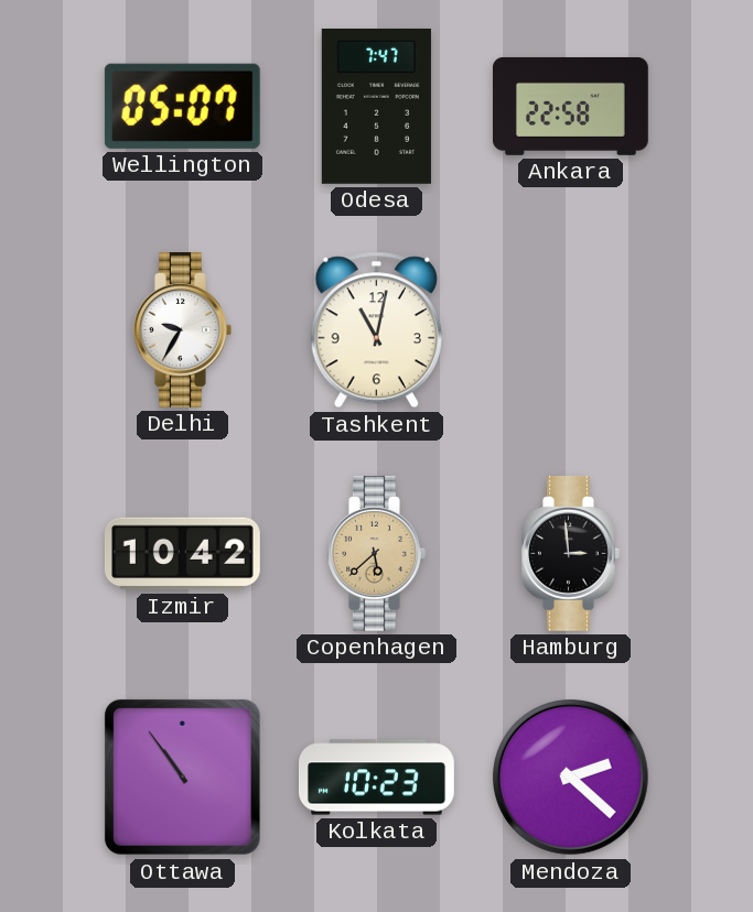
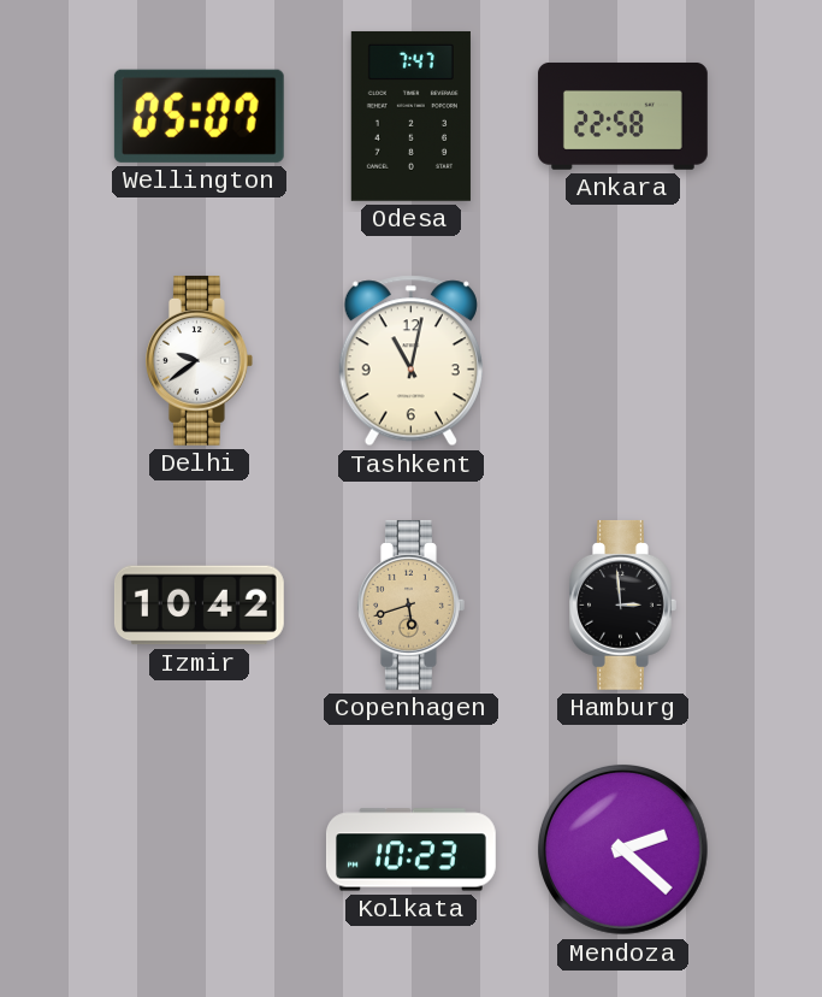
Delhi: 9:35 -> 9:39 (200, 360)
Copenhagen: 5:38 -> 5:42 (412, 604)
Ottawa: 10:54 -> none (182, 777)
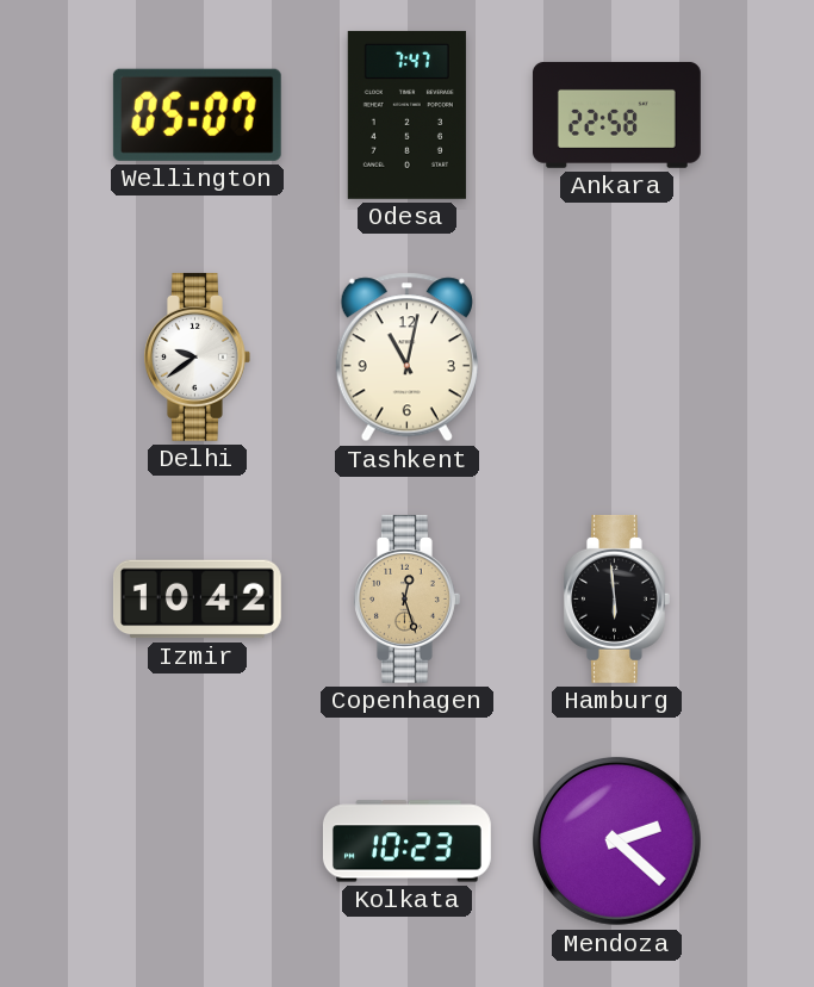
Copenhagen: 5:42 -> 12:27 (408, 598)
Hamburg: 2:59 -> 5:59 (617, 598)
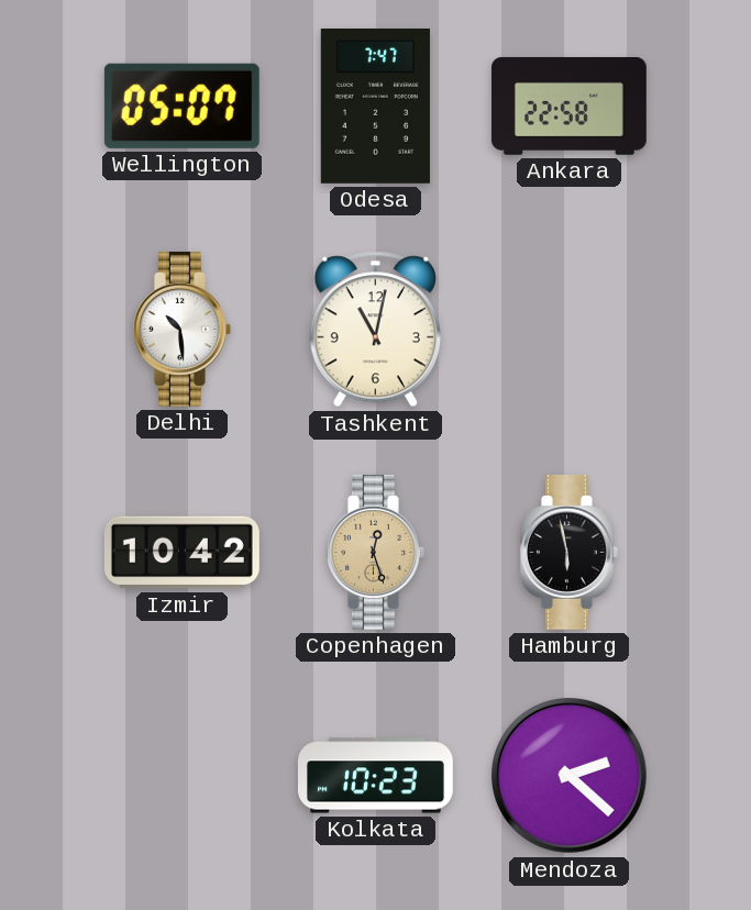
Delhi: 9:39 -> 10:29 (183, 329)
Hamburg: 5:59 -> 5:58 (570, 552)
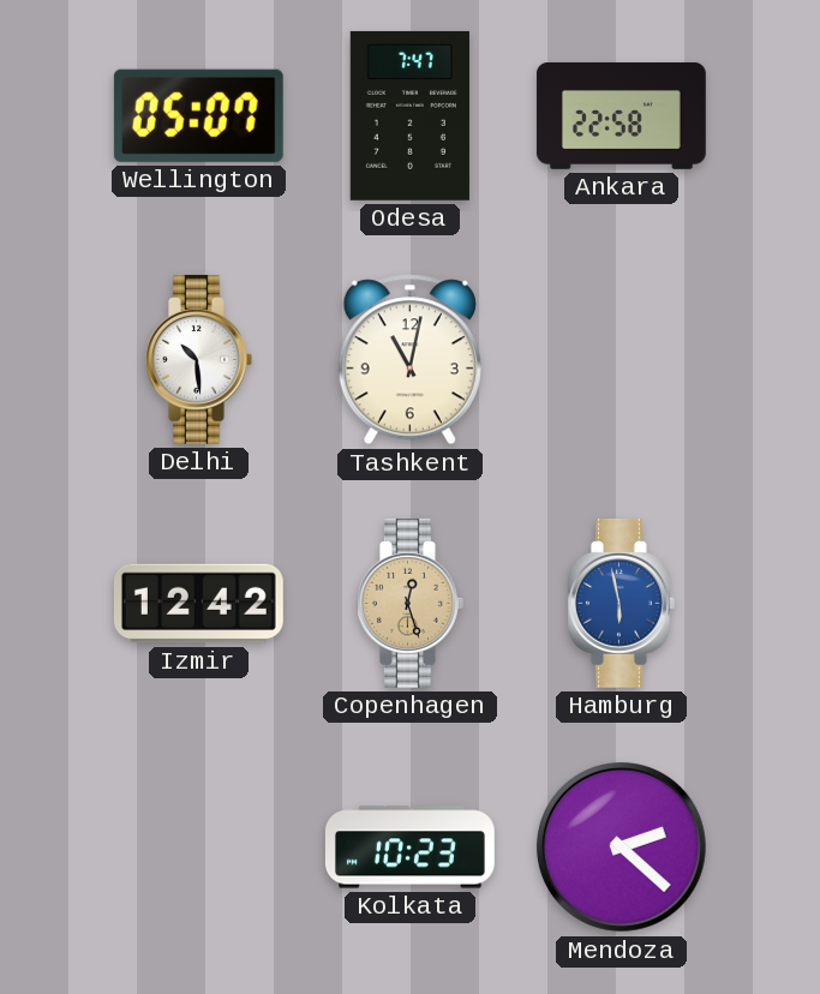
Izmir: 10:42 -> 12:42 (198, 604)
Hamburg dial: black -> blue (622, 603)
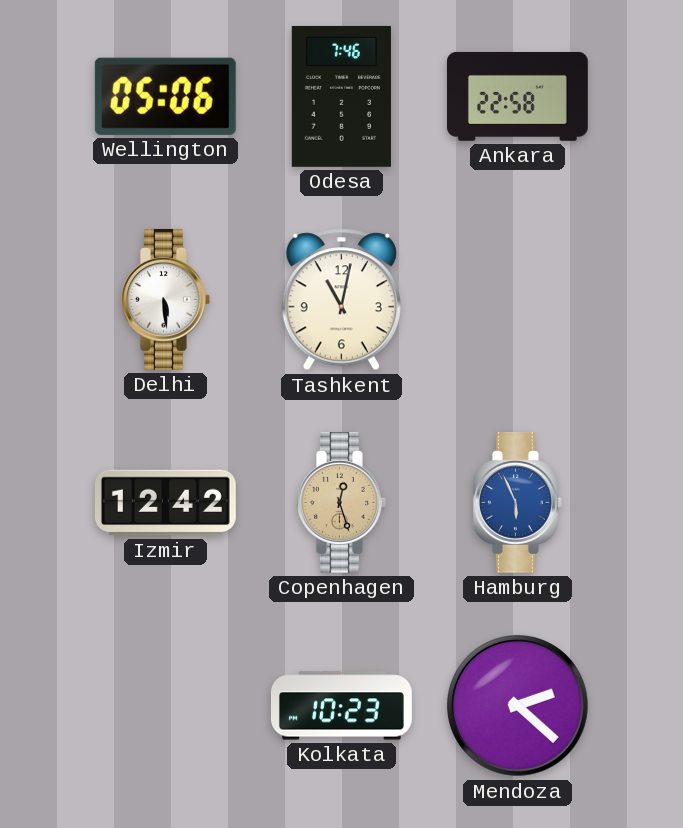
Wellington: 05:07 -> 05:06 (165, 96)
Odesa: 7:47 -> 7:46 (341, 96)
Delhi: 10:29 -> 5:29 (166, 299)
Hamburg: 5:58 -> 5:56 (518, 502)
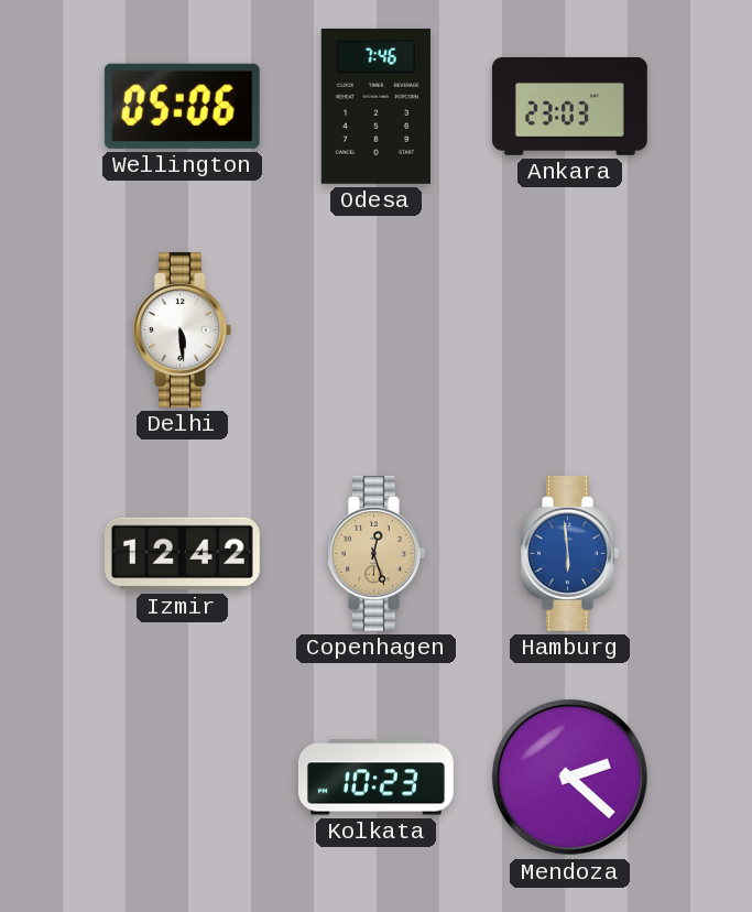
Ankara: 22:58 -> 23:03 (569, 106)
Tashkent: 11:02 -> none (341, 300)
Hamburg: 5:56 -> 5:59 (570, 553)
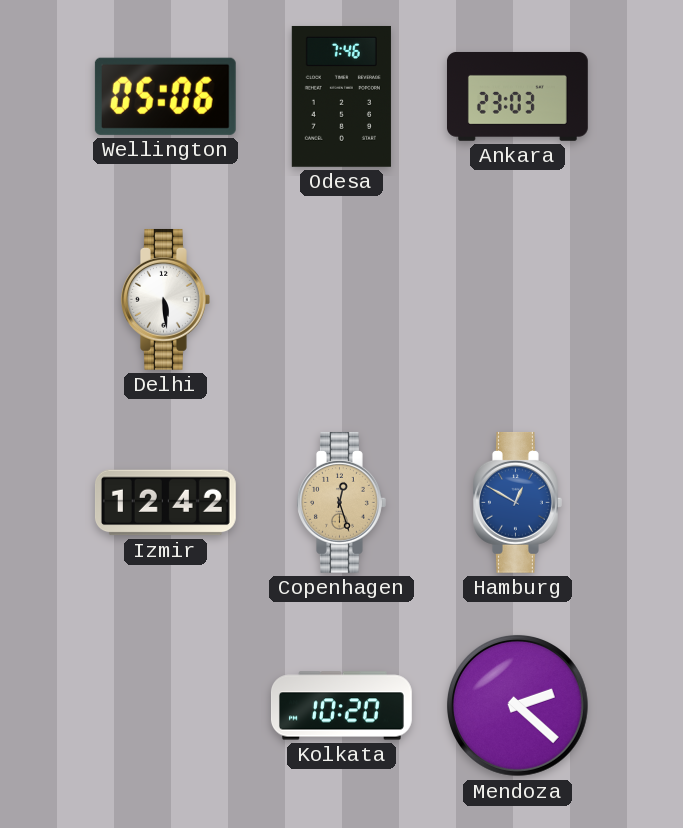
Hamburg: 5:59 -> 12:50 (518, 502)
Kolkata: 10:23 -> 10:20 (341, 706)
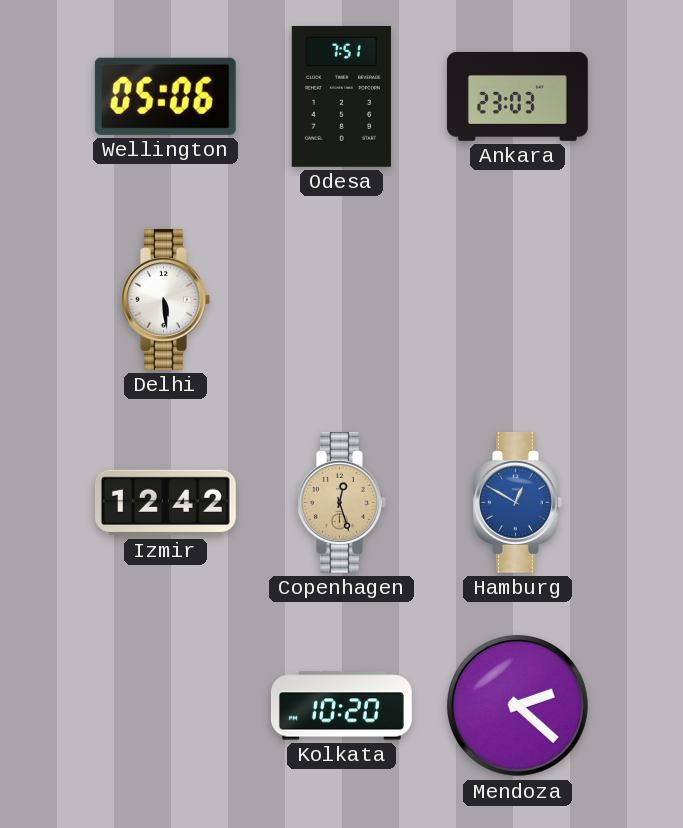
Odesa: 7:46 -> 7:51 (341, 96)
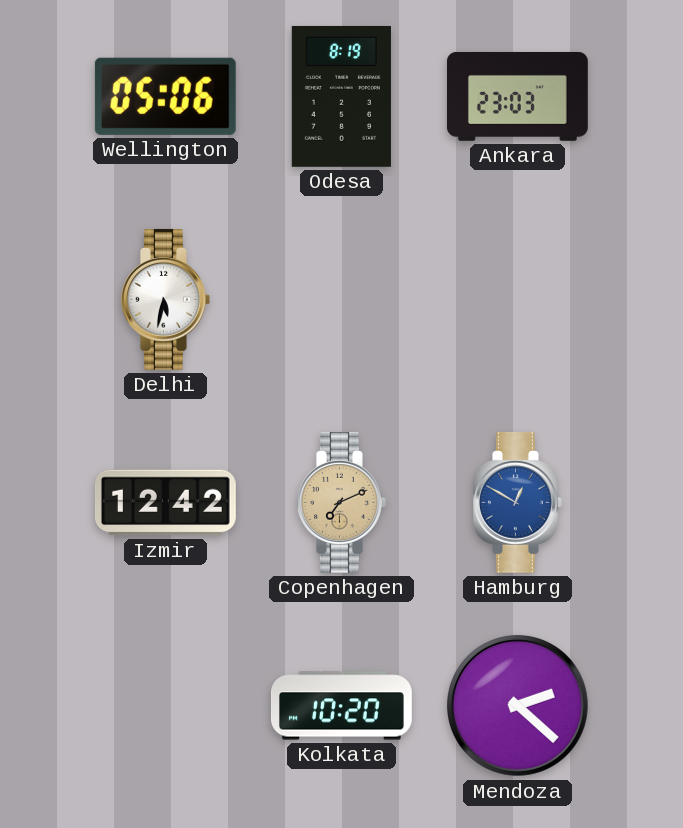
Odesa: 7:51 -> 8:19 (341, 96)
Delhi: 5:29 -> 5:32 (166, 299)
Copenhagen: 12:27 -> 7:11 (342, 502)
